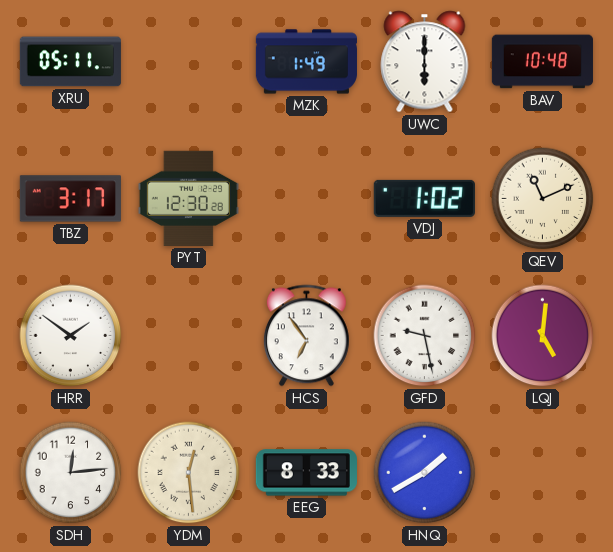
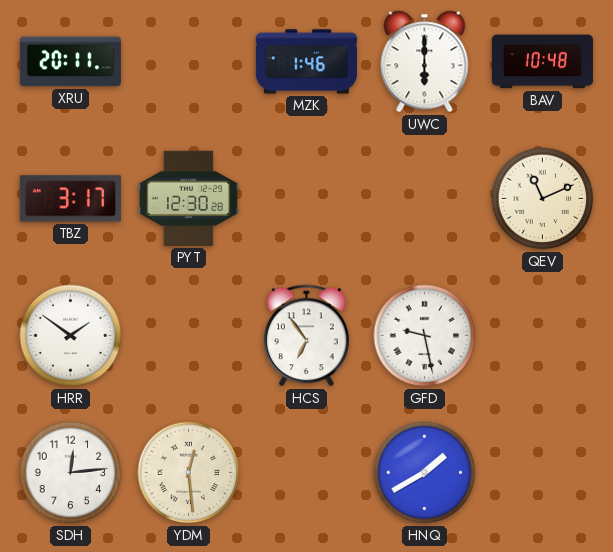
XRU: 05:11 -> 20:11 (70, 62)
MZK: 1:49 -> 1:46 (306, 62)
VDJ: 1:02 -> none (424, 198)
LQJ: 5:01 -> none (543, 336)
EEG: 8:33 -> none (306, 473)
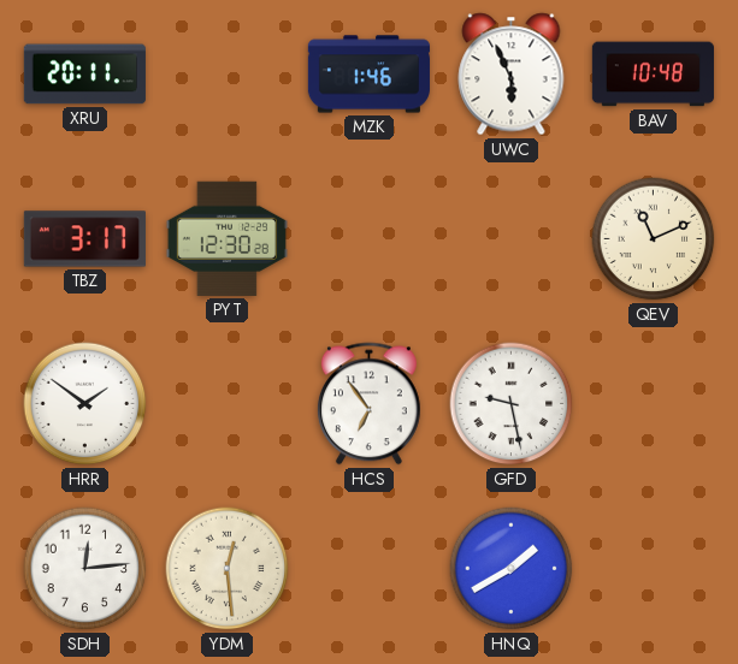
UWC: 6:00 -> 5:56 (512, 75)
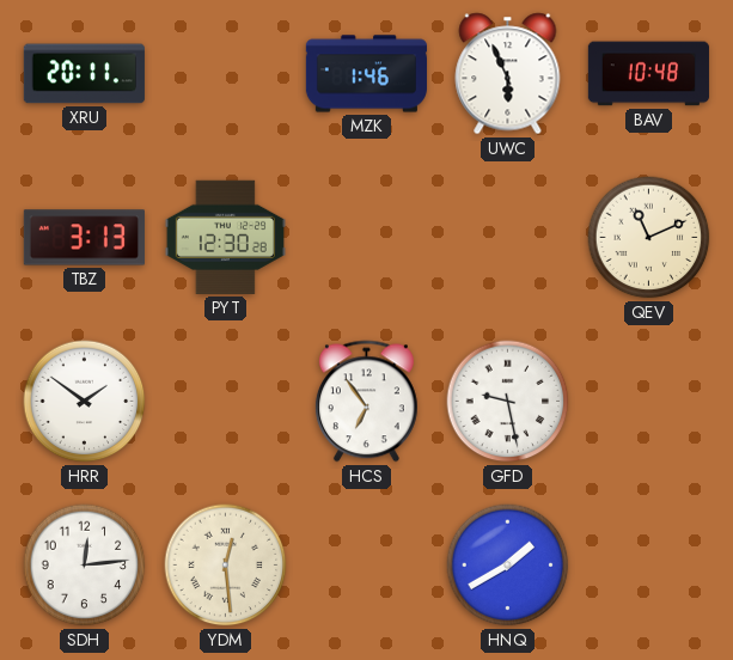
TBZ: 3:17 -> 3:13 (84, 238)
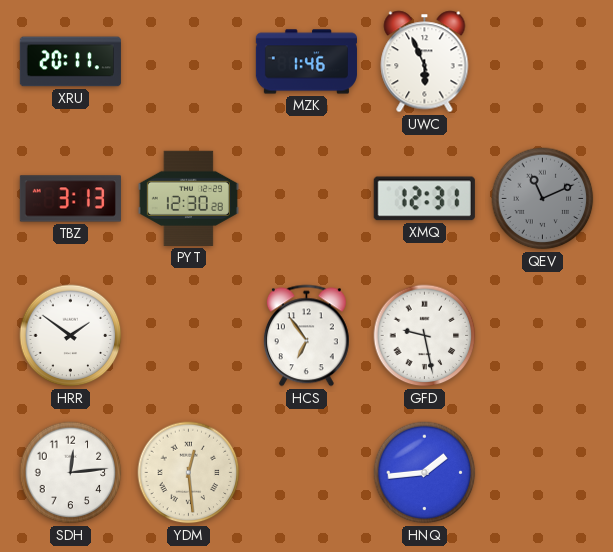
BAV: 10:48 -> none (648, 74)
XMQ: none -> 12:31 (424, 199)
QEV dial: cream -> grey (543, 199)
HNQ: 1:40 -> 1:44 (425, 473)
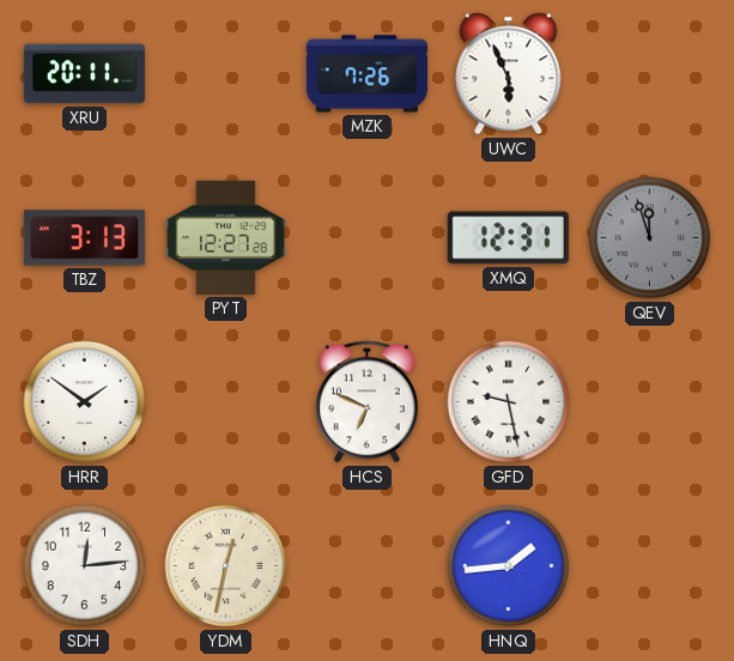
MZK: 1:46 -> 7:26 (366, 74)
PYT: 12:30 -> 12:27 (225, 237)
QEV: 11:11 -> 11:57 (650, 238)
HCS: 6:54 -> 6:49 (366, 402)
YDM: 12:29 -> 12:32 (226, 566)
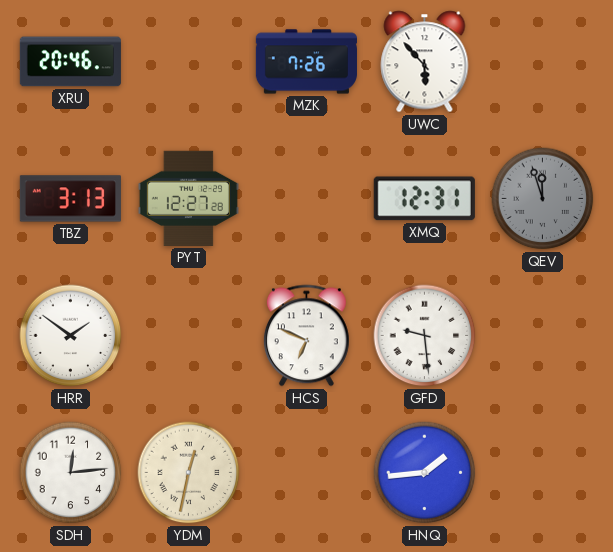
XRU: 20:11 -> 20:46 (70, 62)
UWC: 5:56 -> 5:53 (425, 62)
GFD: 9:28 -> 9:29 (425, 336)
